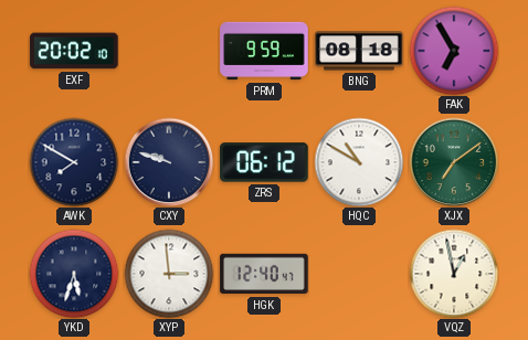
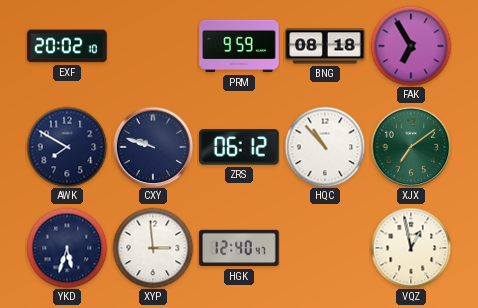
HQC: 10:50 -> 10:53 (325, 147)
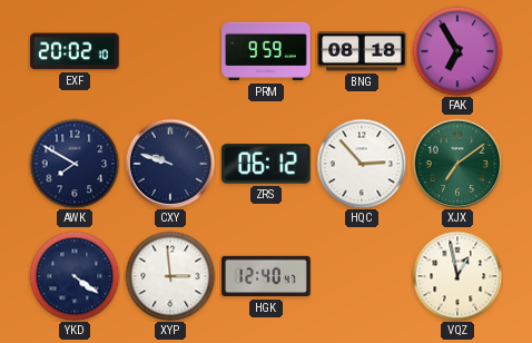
HQC: 10:53 -> 2:53 (362, 164)
YKD: 5:33 -> 4:21 (75, 276)
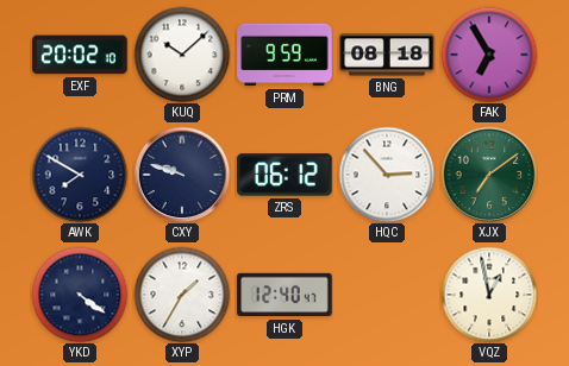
KUQ: none -> 10:08 (182, 55)
XYP: 2:59 -> 1:35 (182, 295)
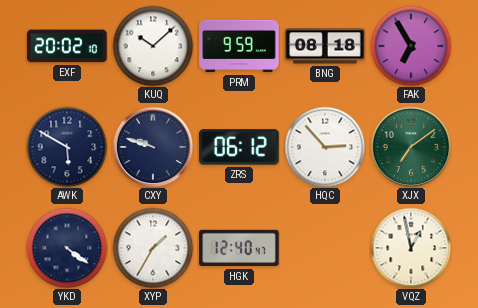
AWK: 7:50 -> 5:50 (67, 147)
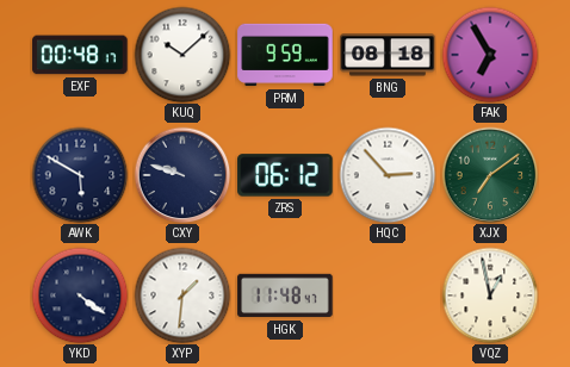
EXF: 20:02 -> 00:48 (80, 55)
XYP: 1:35 -> 1:31 (182, 296)
HGK: 12:40 -> 11:48 (285, 296)
